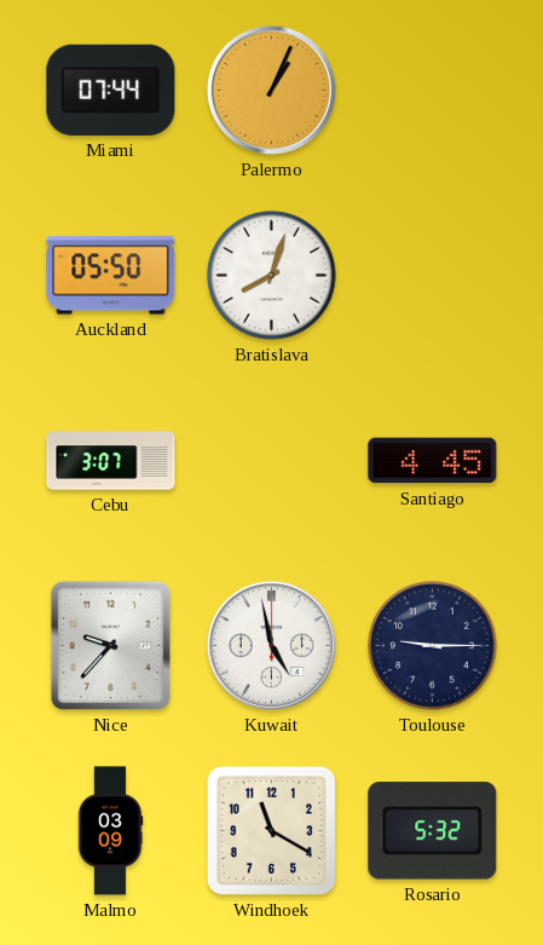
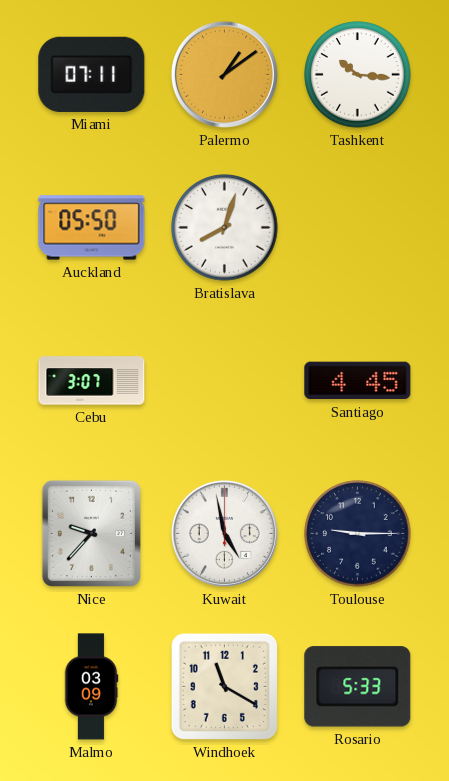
Miami: 07:44 -> 07:11 (92, 74)
Palermo: 1:04 -> 1:09 (224, 74)
Tashkent: none -> 10:16 (358, 75)
Rosario: 5:32 -> 5:33 (358, 687)
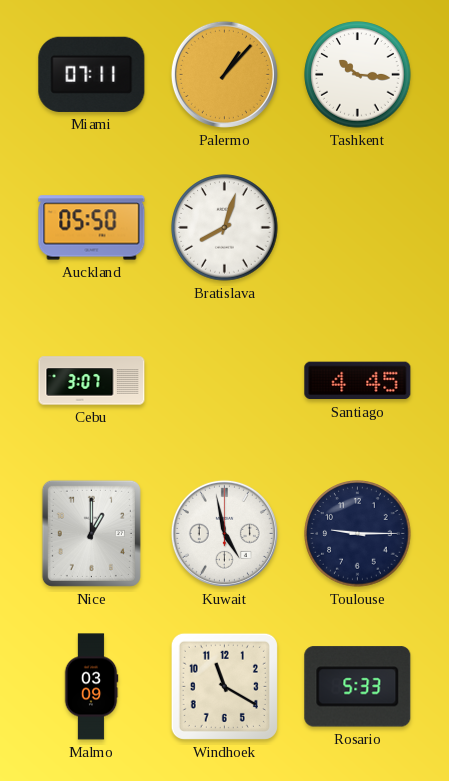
Palermo: 1:09 -> 1:07 (224, 74)
Nice: 9:37 -> 1:00 (91, 533)
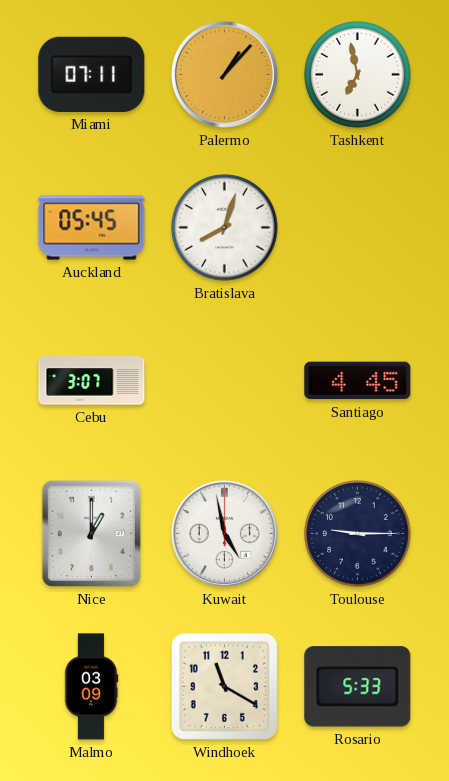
Tashkent: 10:16 -> 6:58 (358, 75)
Auckland: 05:50 -> 05:45 (92, 228)
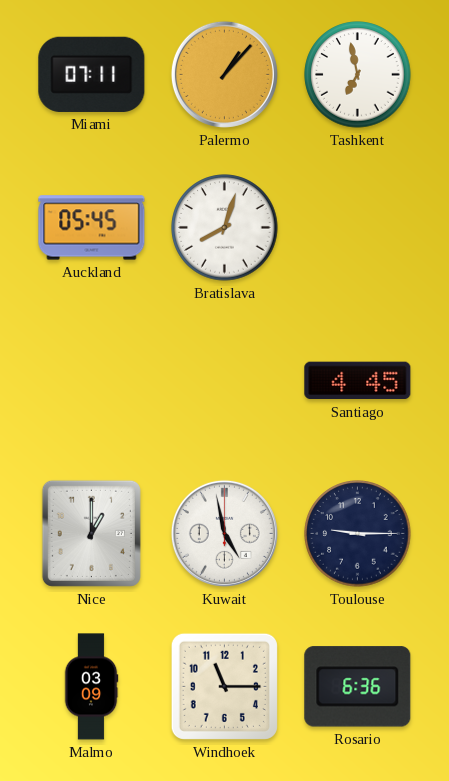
Cebu: 3:07 -> none (92, 381)
Windhoek: 11:20 -> 11:15 (224, 686)
Rosario: 5:33 -> 6:36 (358, 687)
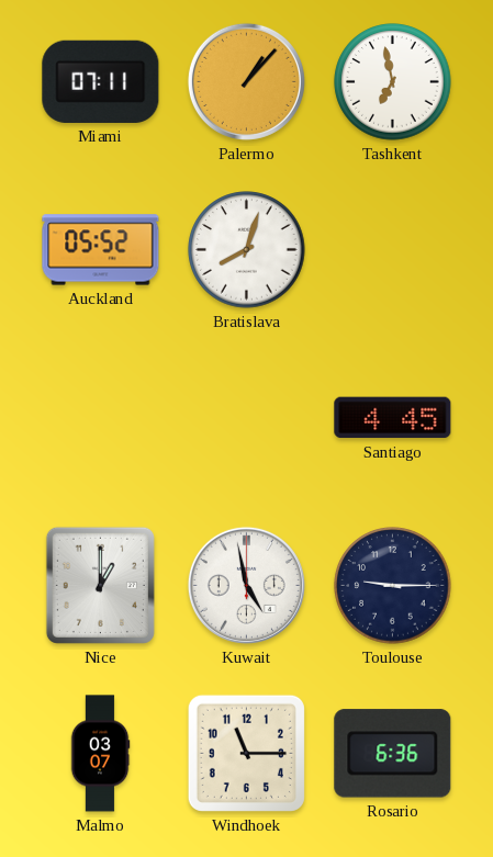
Auckland: 05:45 -> 05:52 (101, 250)
Malmo: 03:09 -> 03:07 (100, 754)
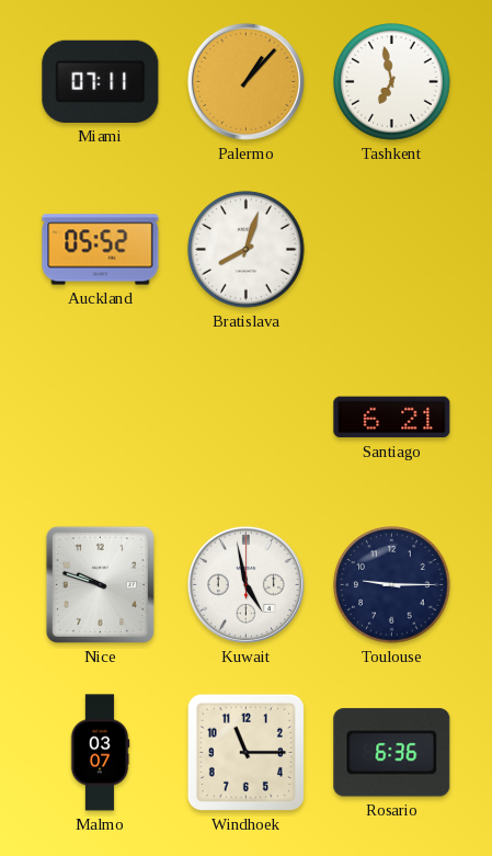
Santiago: 4:45 -> 6:21 (392, 418)
Nice: 1:00 -> 9:48 (100, 584)
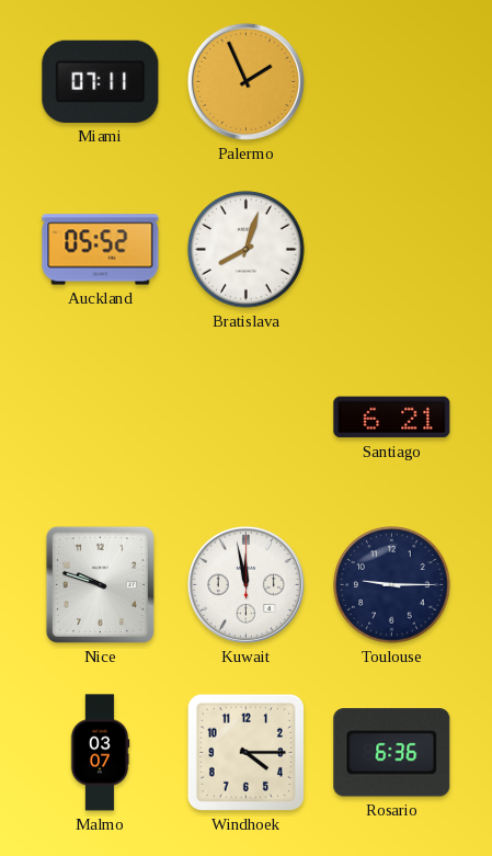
Palermo: 1:07 -> 1:56 (245, 81)
Tashkent: 6:58 -> none (392, 82)
Kuwait: 4:58 -> 11:58 (245, 584)
Windhoek: 11:15 -> 4:15 (245, 752)
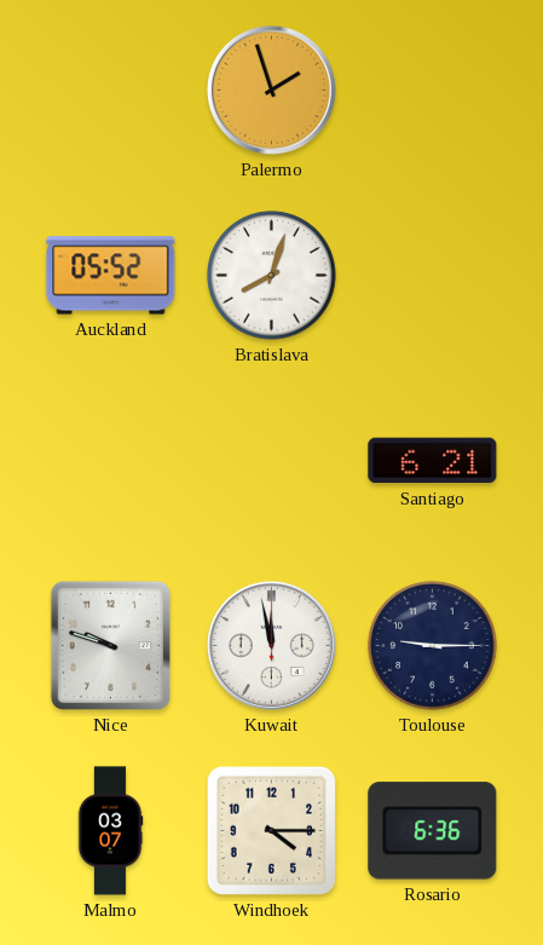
Miami: 07:11 -> none (101, 81)
Palermo: 1:56 -> 1:57 (271, 90)
